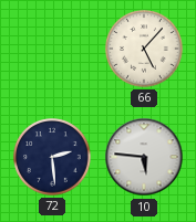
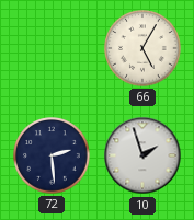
66: 5:07 -> 5:05 (142, 48)
10: 5:46 -> 1:57 (142, 155)
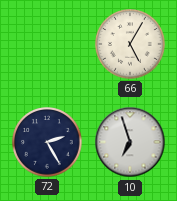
72: 2:29 -> 2:25 (47, 142)
10: 1:57 -> 6:57 (130, 142)
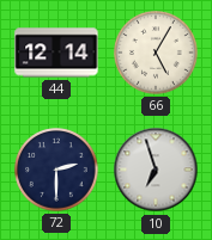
44: none -> 12:14 (56, 53)
72: 2:25 -> 2:30 (56, 170)
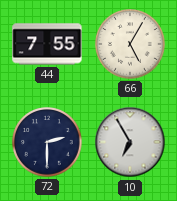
44: 12:14 -> 7:55 (47, 44)
10: 6:57 -> 6:55 (130, 142)
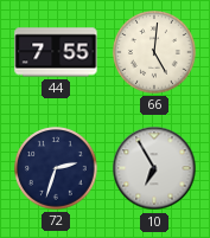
66: 5:05 -> 5:01 (154, 52)
72: 2:30 -> 2:33 (56, 168)
